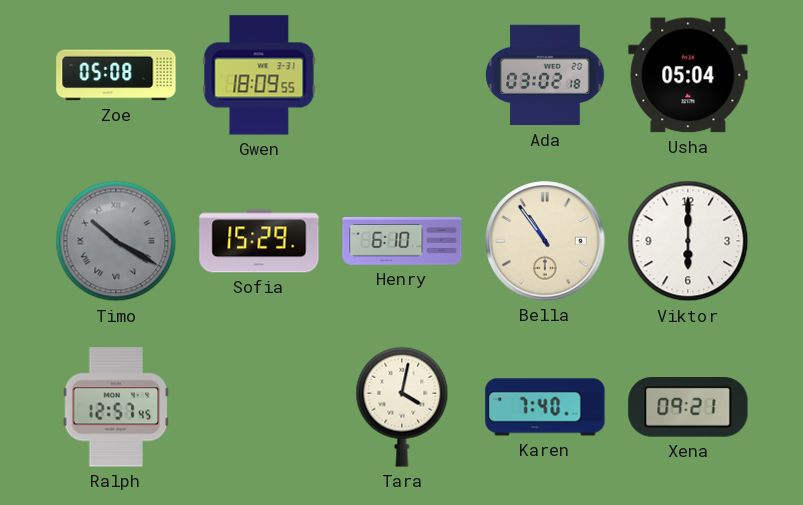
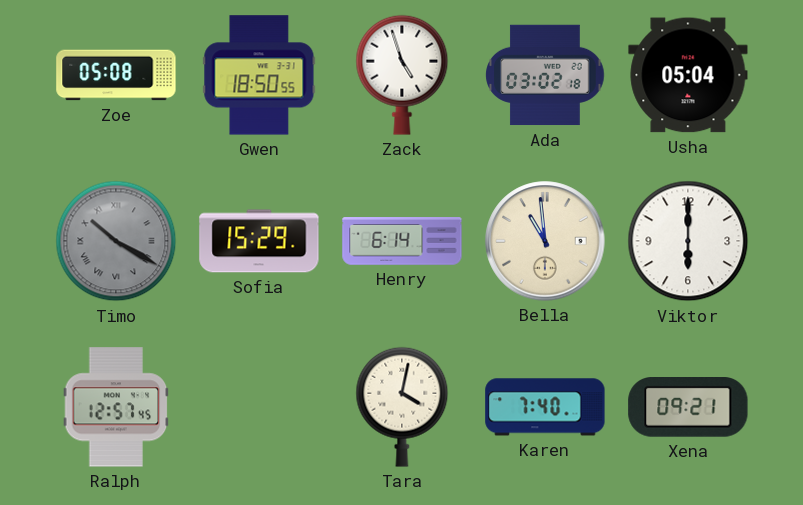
Gwen: 18:09 -> 18:50 (259, 75)
Zack: none -> 4:57 (402, 75)
Henry: 6:10 -> 6:14 (402, 241)
Bella: 10:54 -> 10:59 (545, 241)
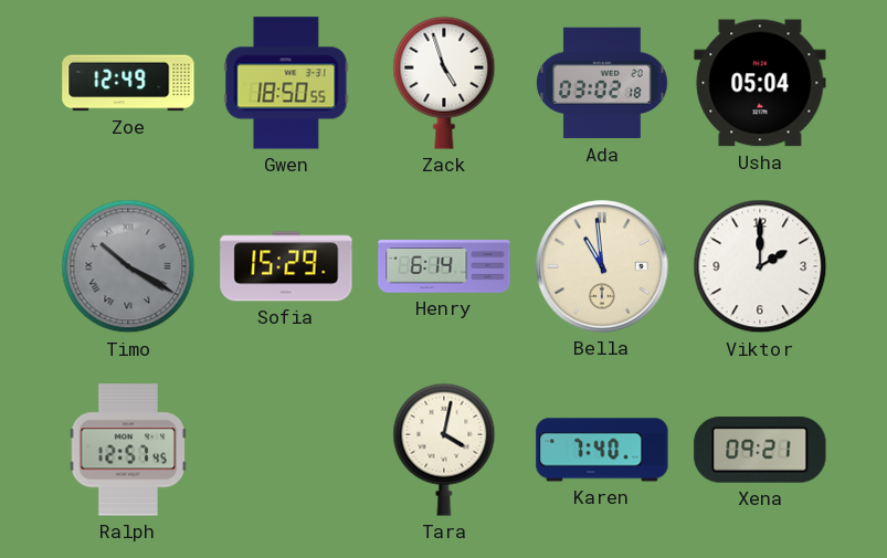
Zoe: 05:08 -> 12:49 (128, 83)
Viktor: 6:00 -> 2:00 (760, 266)
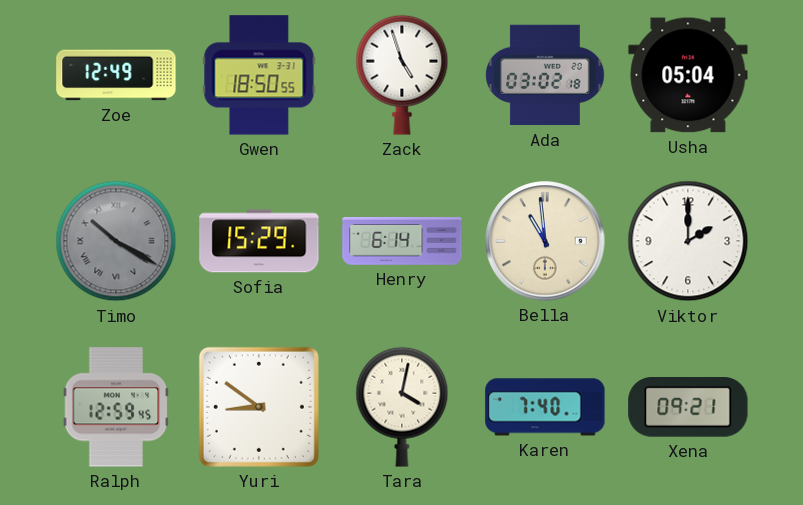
Ralph: 12:57 -> 12:59 (116, 407)
Yuri: none -> 8:51 (259, 407)
